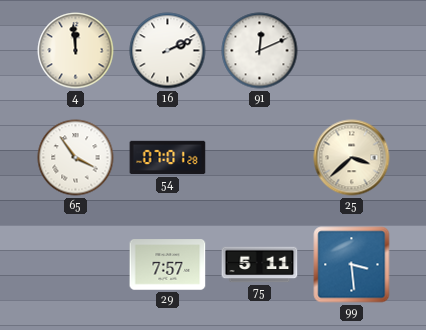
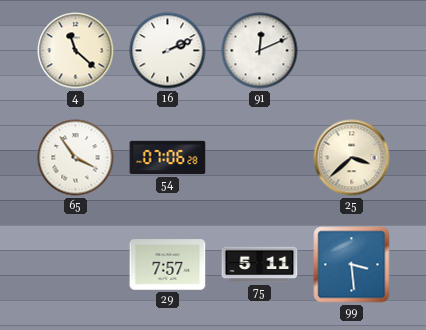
4: 11:59 -> 11:22 (76, 51)
54: 07:01 -> 07:06 (168, 158)
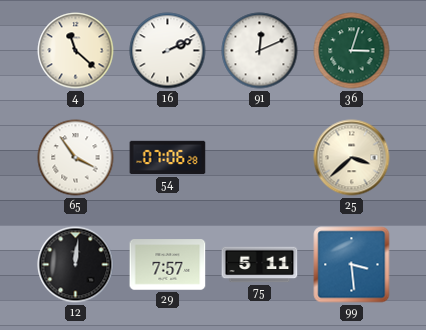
36: none -> 3:03 (352, 51)
12: none -> 12:01 (76, 265)
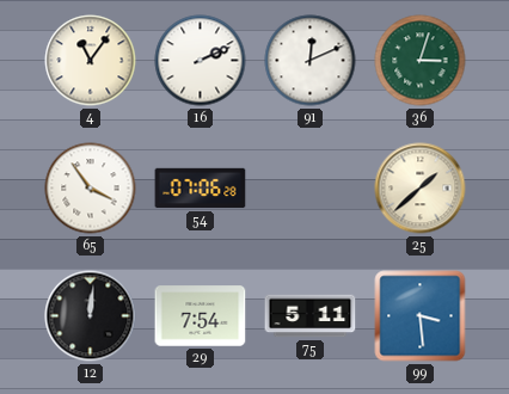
4: 11:22 -> 11:06 (91, 61)
25: 3:38 -> 1:38 (421, 189)
29: 7:57 -> 7:54 (201, 316)
